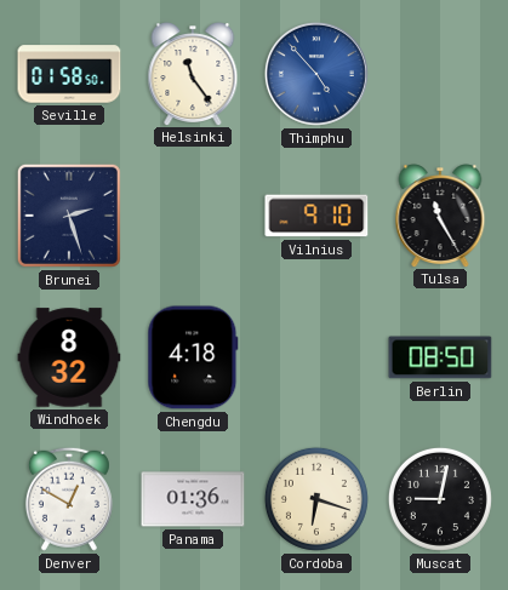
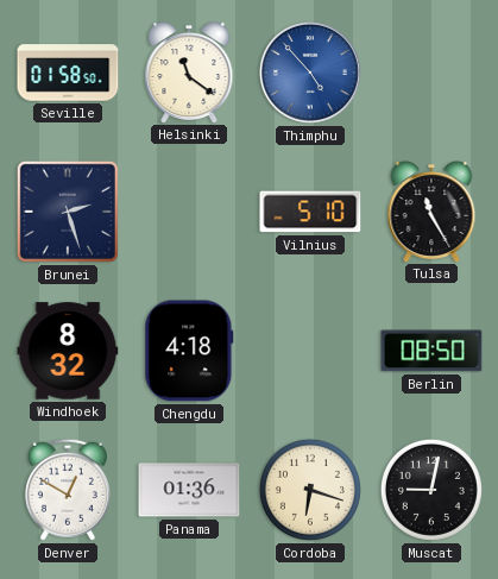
Helsinki: 11:24 -> 11:21 (189, 73)
Vilnius: 9:10 -> 5:10 (310, 212)
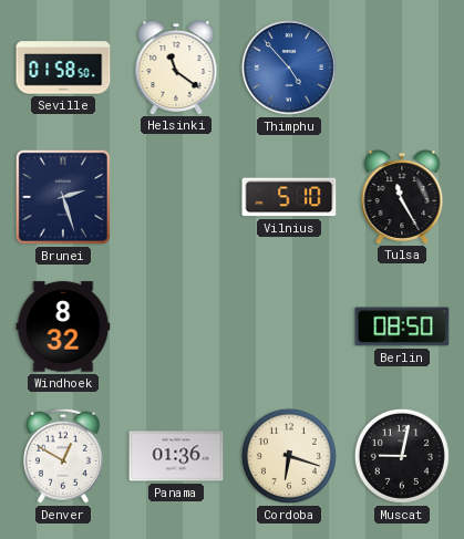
Chengdu: 4:18 -> none (189, 351)
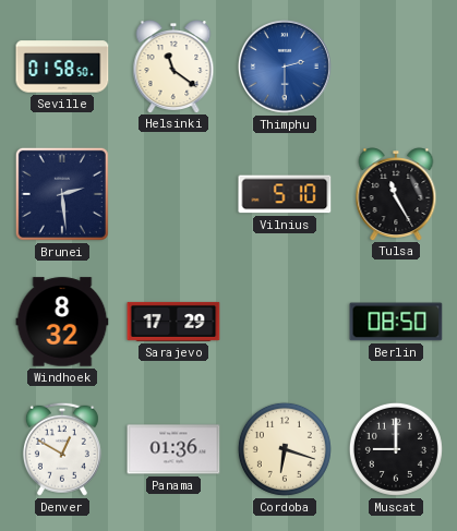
Thimphu: 4:53 -> 2:30 (285, 67)
Brunei: 2:27 -> 2:29 (62, 194)
Sarajevo: none -> 17:29 (173, 322)
Muscat: 9:02 -> 9:00 (396, 449)
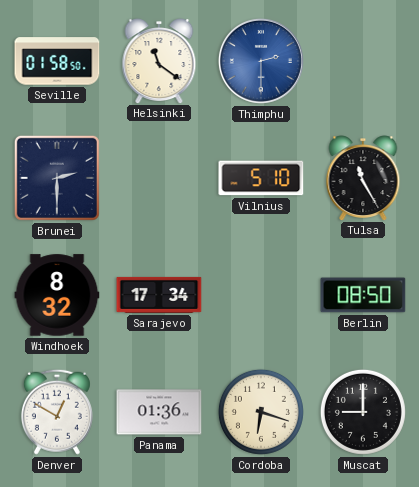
Brunei: 2:29 -> 2:30 (57, 178)
Sarajevo: 17:29 -> 17:34 (159, 295)
